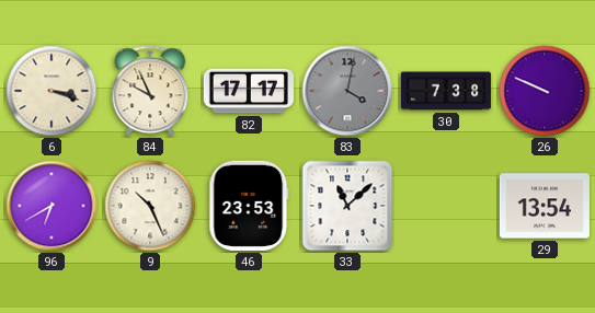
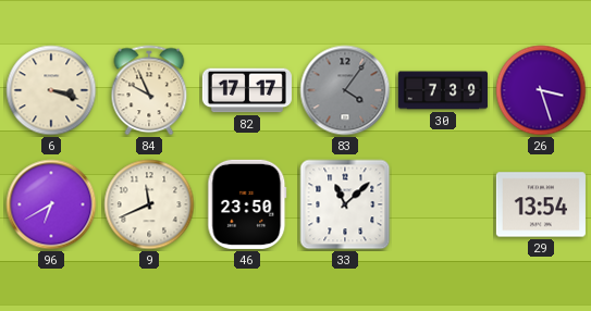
83: 4:02 -> 4:06 (345, 90)
30: 7:38 -> 7:39 (443, 90)
26: 9:49 -> 3:27 (541, 90)
9: 10:26 -> 11:41 (149, 204)
46: 23:53 -> 23:50 (247, 204)
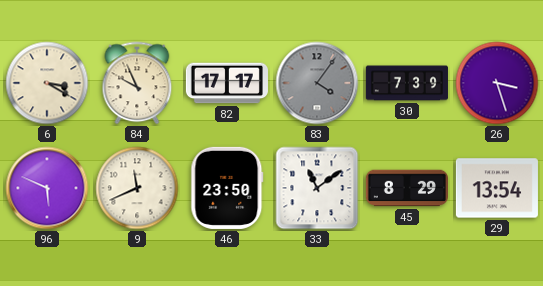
6: 3:18 -> 3:20 (47, 83)
96: 6:40 -> 5:49 (47, 188)
33: 11:08 -> 11:09 (317, 188)
45: none -> 8:29 (407, 188)
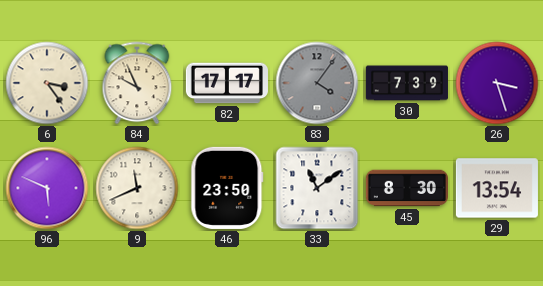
6: 3:20 -> 3:24 (47, 83)
45: 8:29 -> 8:30 (407, 188)
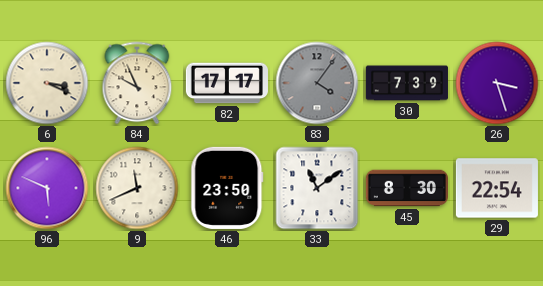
6: 3:24 -> 3:19 (47, 83)
29: 13:54 -> 22:54 (497, 188)
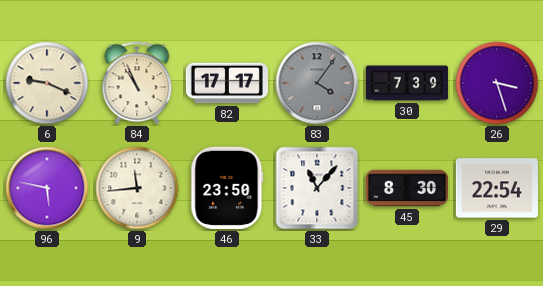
6: 3:19 -> 9:19 (47, 83)
84: 9:56 -> 10:56 (137, 83)
96: 5:49 -> 5:47 (47, 188)
9: 11:41 -> 11:44 (137, 188)
33: 11:09 -> 11:07 (317, 188)
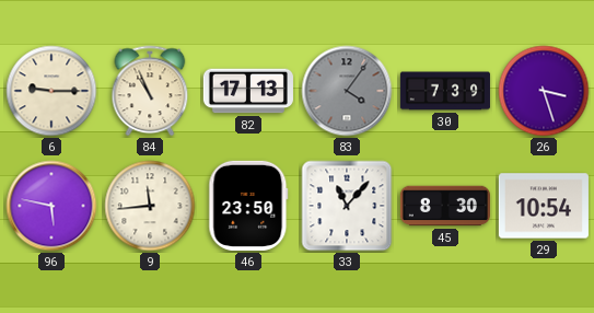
6: 9:19 -> 9:15 (51, 91)
82: 17:17 -> 17:13 (248, 91)
29: 22:54 -> 10:54 (544, 206)
